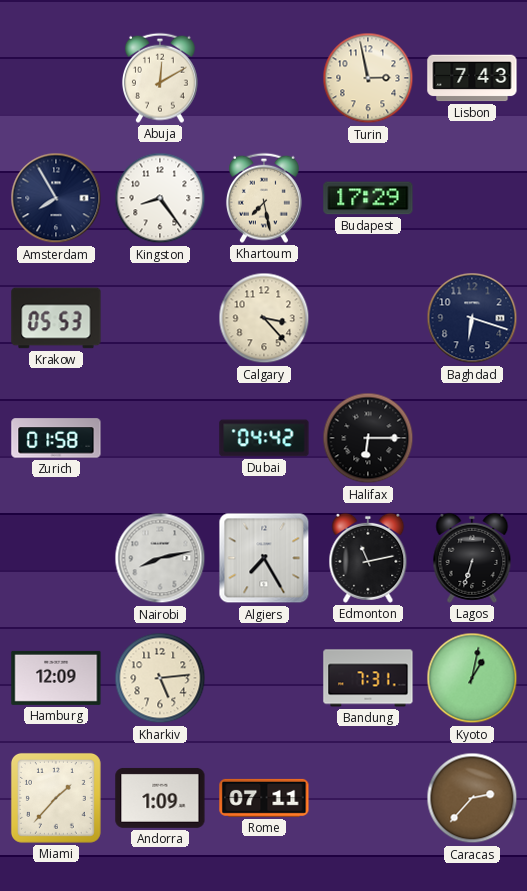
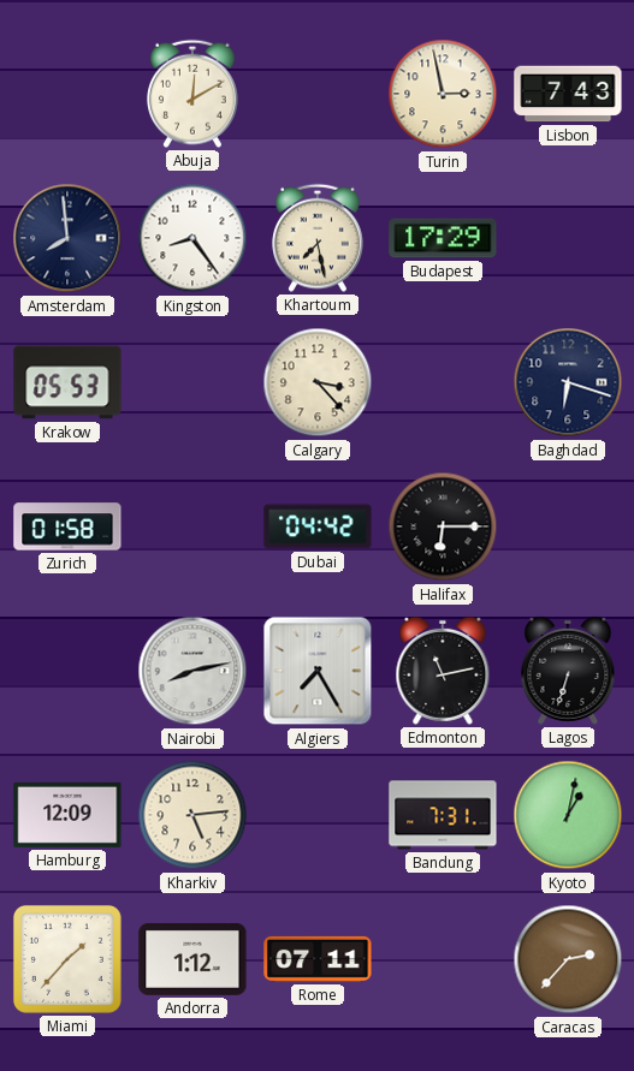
Amsterdam: 7:55 -> 7:59 (67, 238)
Andorra: 1:09 -> 1:12 (192, 959)
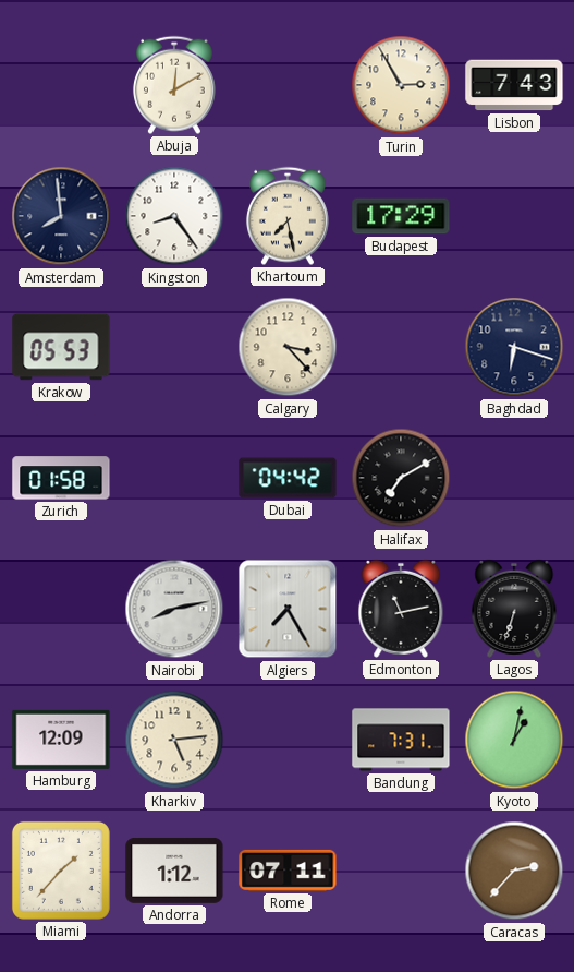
Turin: 2:58 -> 2:55 (401, 85)
Halifax: 6:15 -> 7:10 (401, 478)
